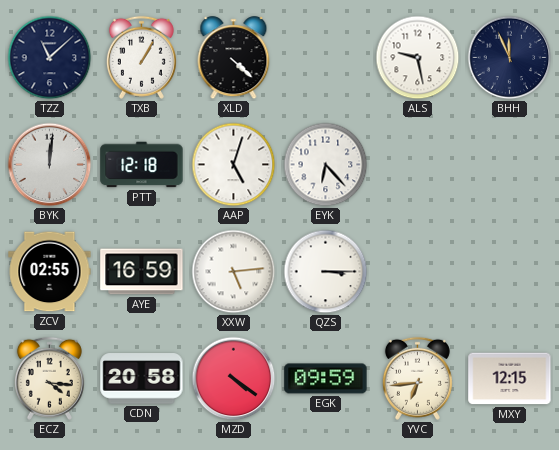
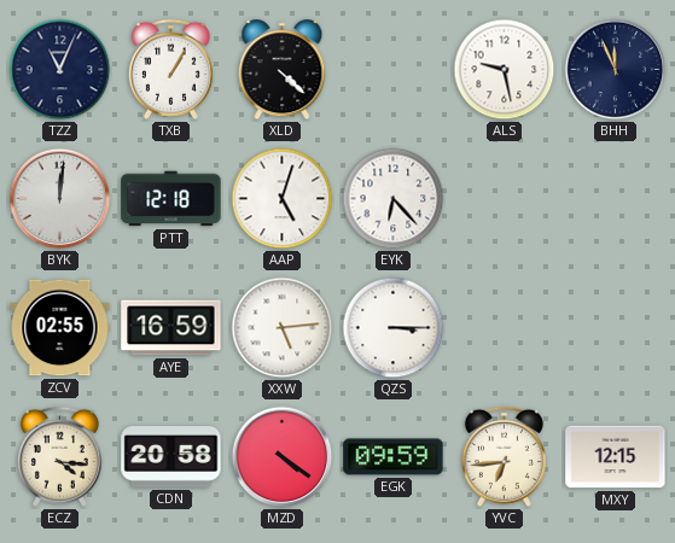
TZZ: 11:08 -> 11:04 (60, 70)
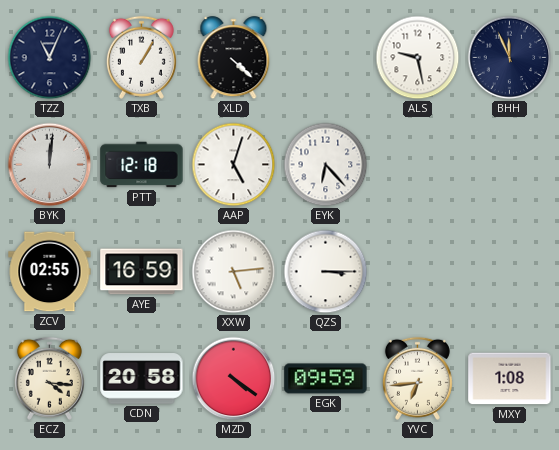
MXY: 12:15 -> 1:08 (510, 379)
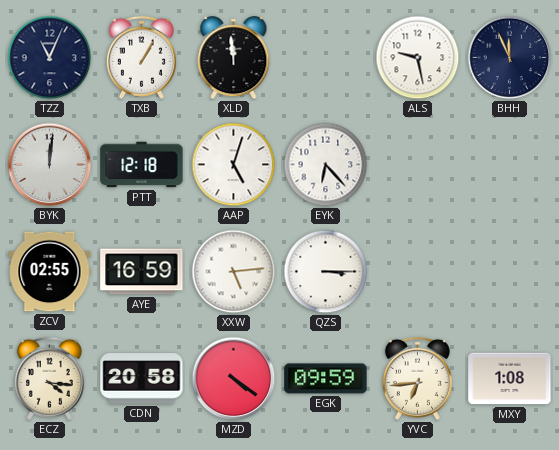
XLD: 4:22 -> 11:59 (234, 58)
